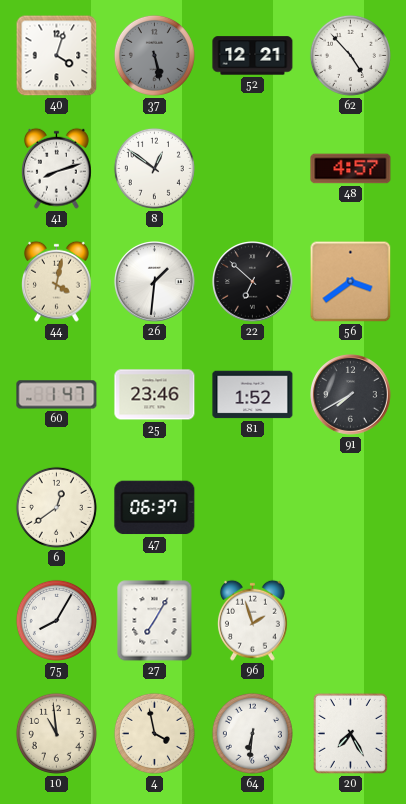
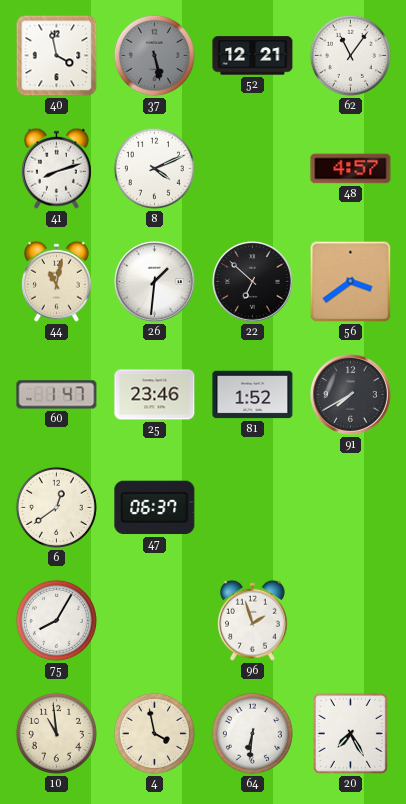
40: 4:03 -> 3:58 (57, 56)
62: 4:53 -> 11:06 (350, 55)
8: 12:51 -> 4:11 (154, 168)
44: 4:02 -> 11:02 (56, 281)
27: 7:05 -> none (155, 621)
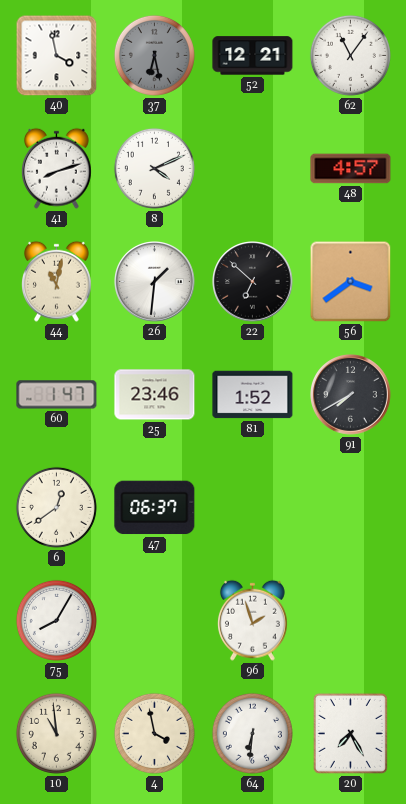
37: 5:28 -> 6:28 (154, 55)
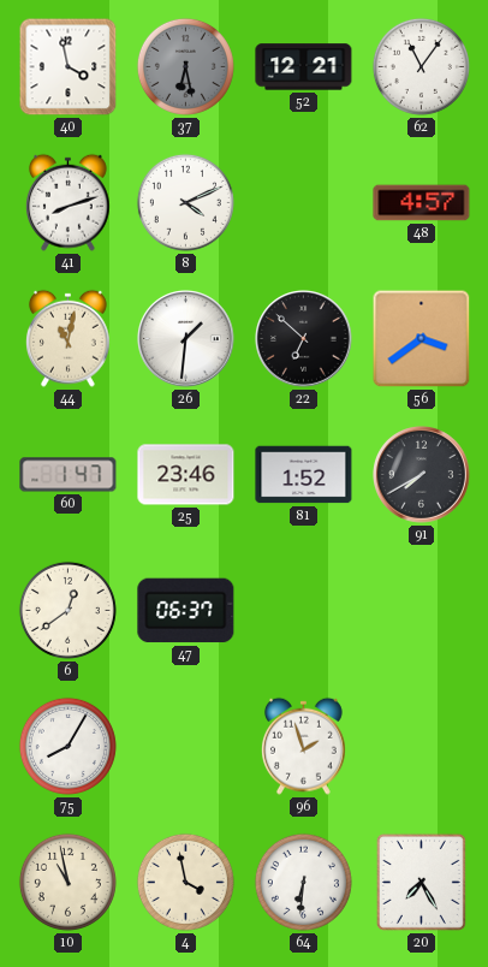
10: 10:59 -> 10:58 (67, 882)
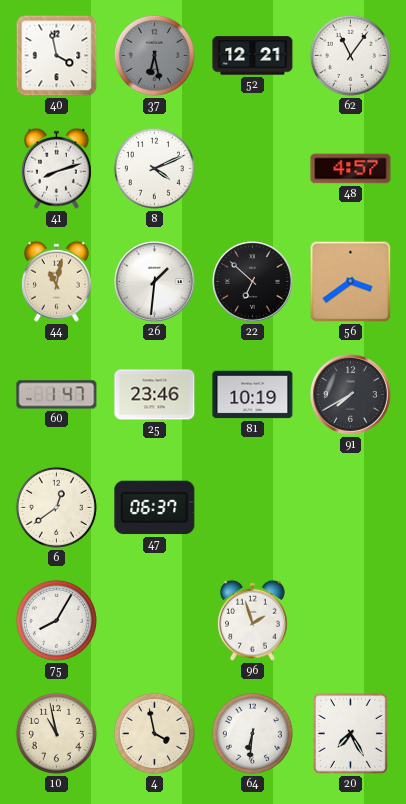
81: 1:52 -> 10:19 (253, 395)
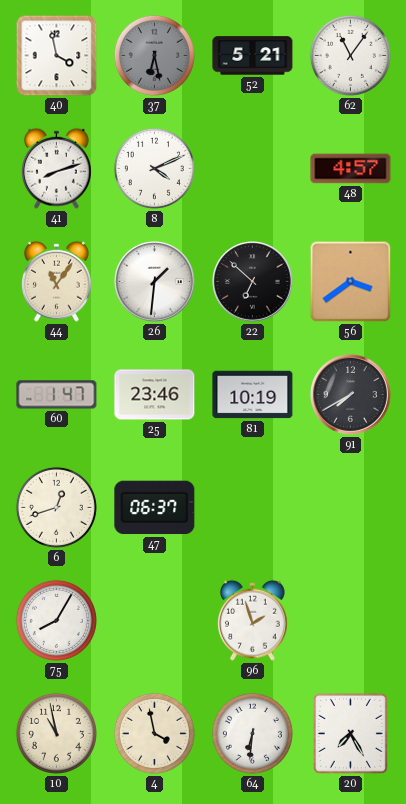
52: 12:21 -> 5:21 (253, 56)
44: 11:02 -> 11:06 (56, 281)
6: 12:39 -> 12:42 (56, 507)
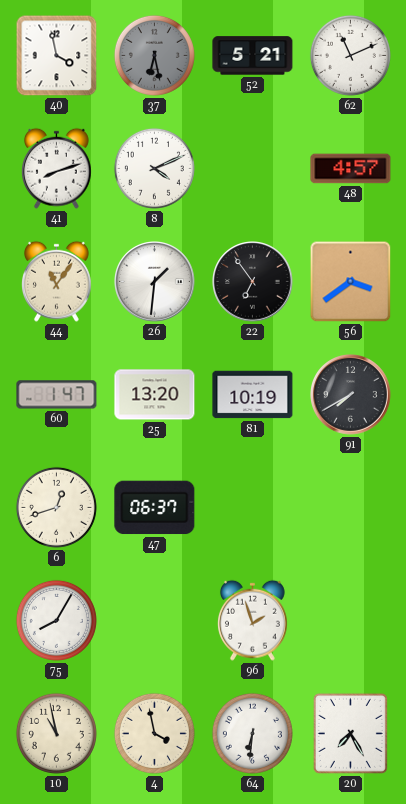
62: 11:06 -> 11:11 (350, 55)
22: 6:52 -> 6:54 (253, 282)
25: 23:46 -> 13:20 (155, 395)
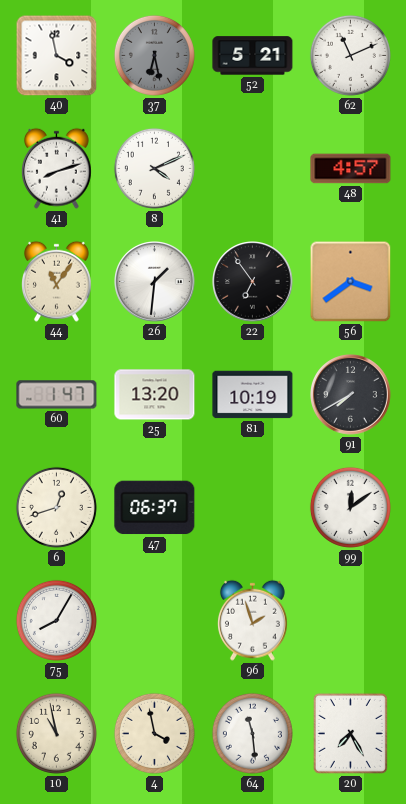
99: none -> 12:09 (350, 507)
64: 6:31 -> 11:29 (252, 733)
